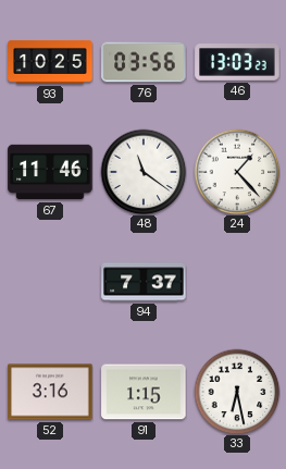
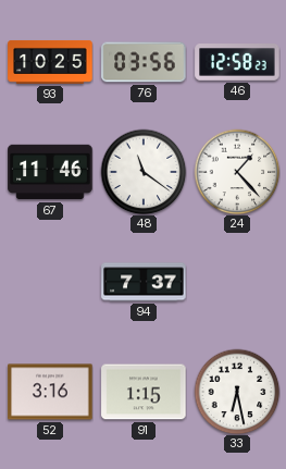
46: 13:03 -> 12:58 (237, 62)
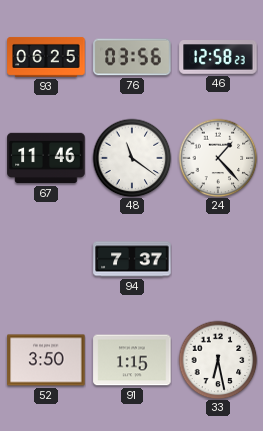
93: 10:25 -> 06:25 (46, 57)
52: 3:16 -> 3:50 (46, 360)
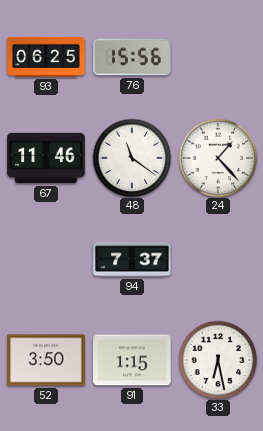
76: 03:56 -> 15:56 (132, 57)
46: 12:58 -> none (218, 57)
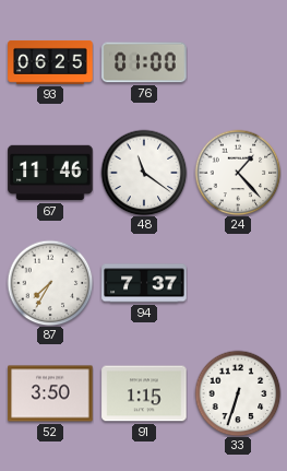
76: 15:56 -> 01:00 (144, 62)
87: none -> 7:35 (50, 283)
33: 6:28 -> 6:33 (238, 393)
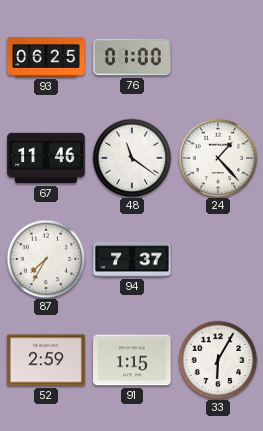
52: 3:50 -> 2:59 (46, 360)
33: 6:33 -> 6:05 (218, 360)
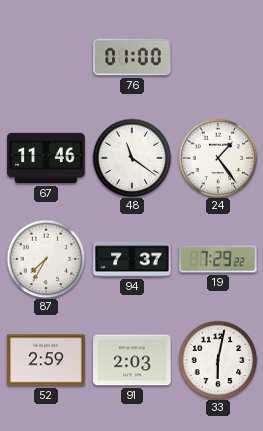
93: 06:25 -> none (46, 57)
24: 1:23 -> 1:24 (218, 158)
19: none -> 7:29 (218, 259)
91: 1:15 -> 2:03 (132, 360)
33: 6:05 -> 6:02 (218, 360)
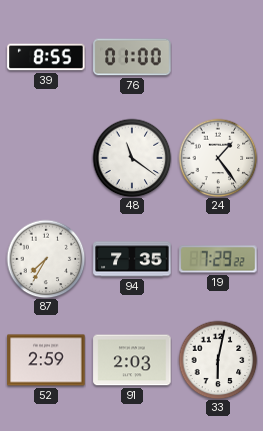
39: none -> 8:55 (46, 57)
67: 11:46 -> none (46, 158)
94: 7:37 -> 7:35 (132, 259)
